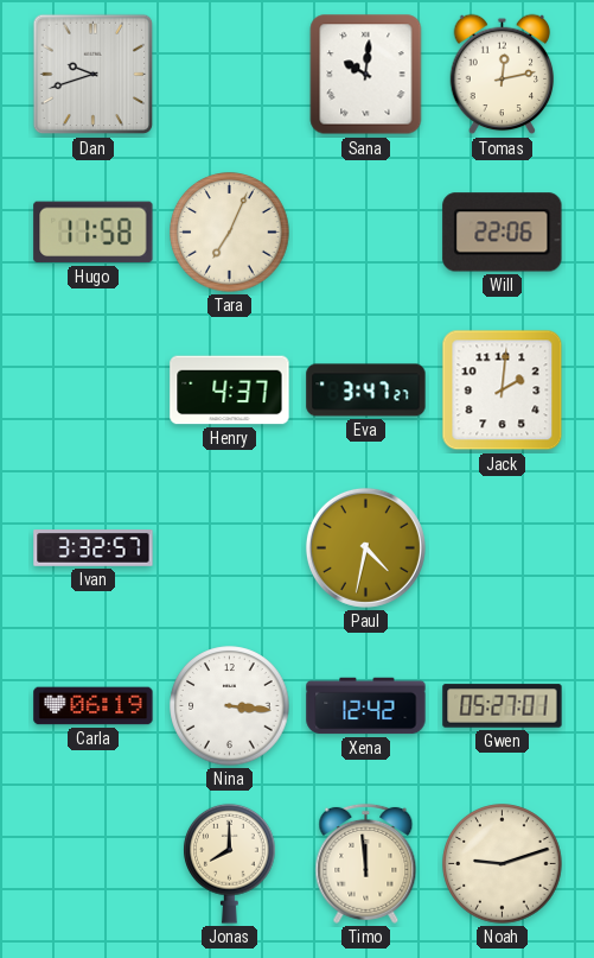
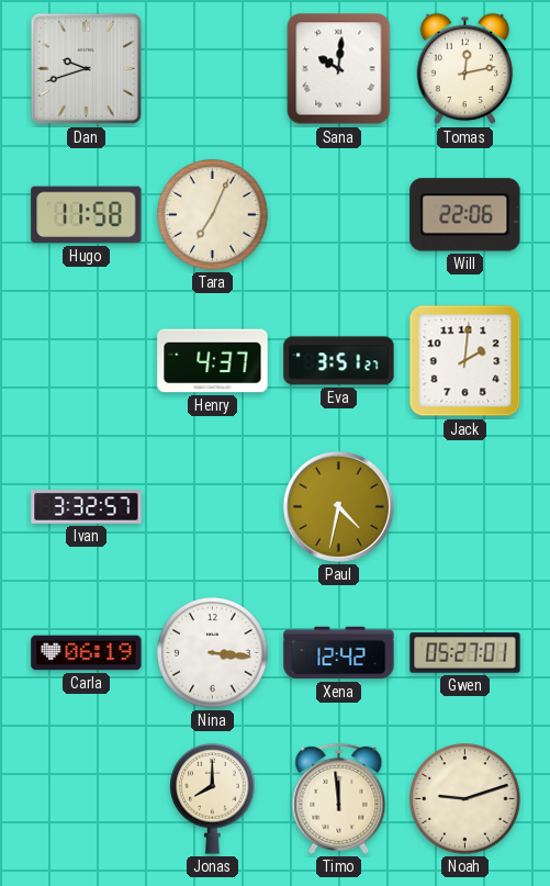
Eva: 3:47 -> 3:51 (339, 361)
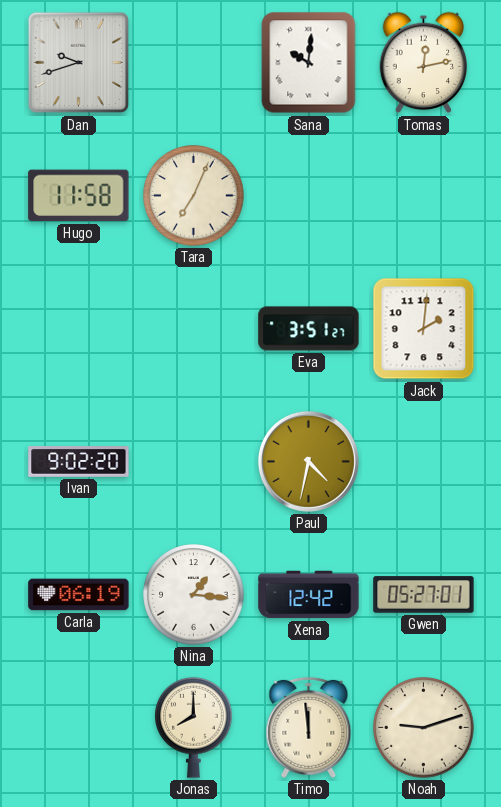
Will: 22:06 -> none (465, 215)
Henry: 4:37 -> none (213, 361)
Ivan: 3:32 -> 9:02 (79, 462)
Nina: 3:16 -> 1:16 (194, 595)
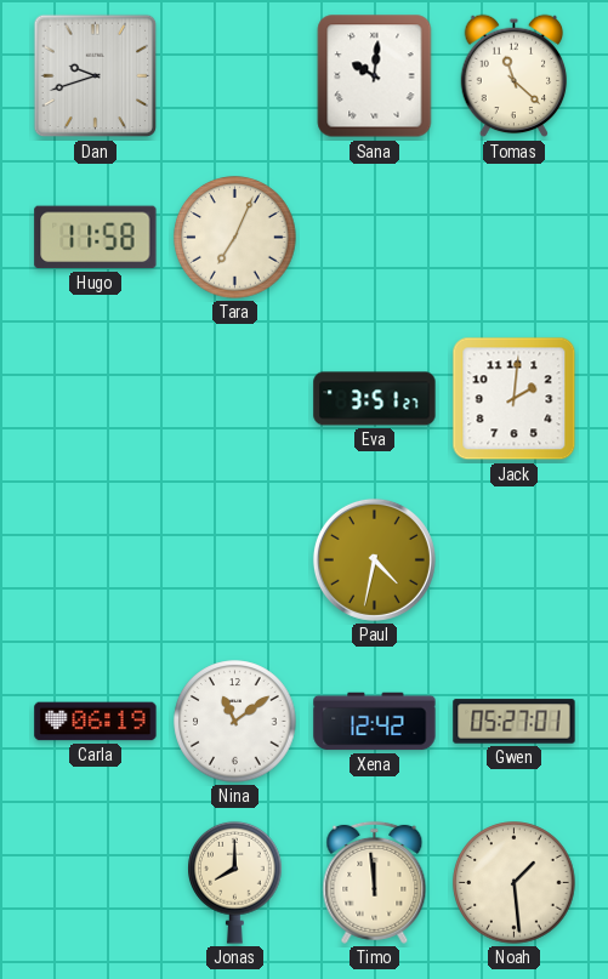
Tomas: 12:13 -> 11:22 (515, 76)
Ivan: 9:02 -> none (79, 462)
Nina: 1:16 -> 11:09 (235, 722)
Noah: 9:12 -> 1:29 (515, 883)
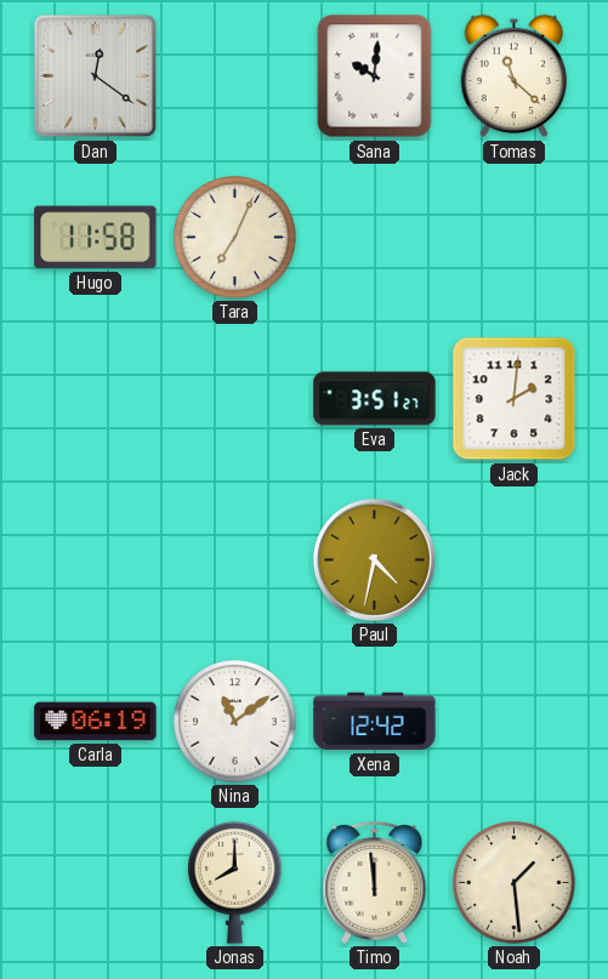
Dan: 9:42 -> 12:21 (96, 76)
Gwen: 05:27 -> none (515, 722)
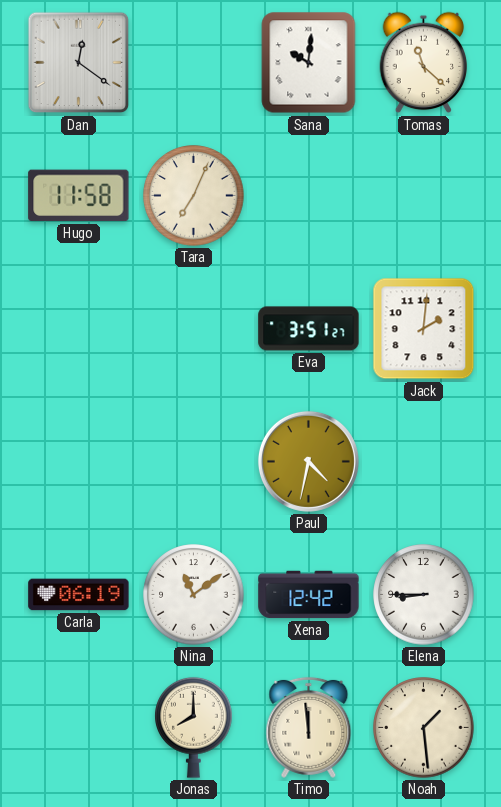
Elena: none -> 8:45 (424, 595)
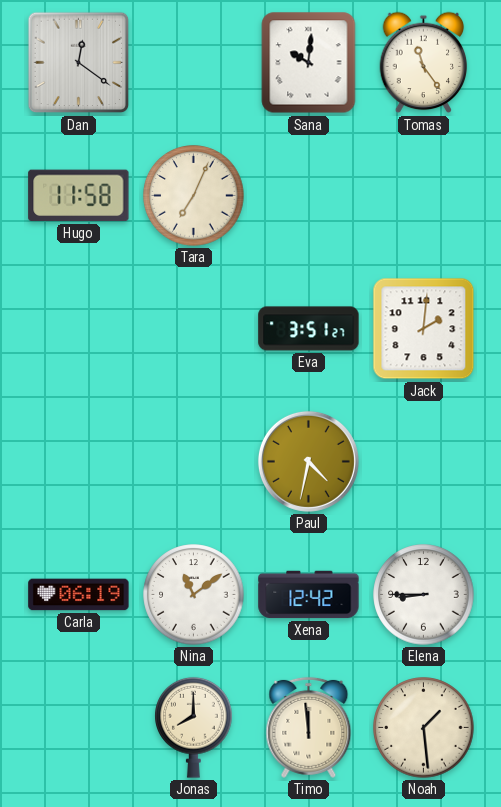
Tomas: 11:22 -> 11:24 (424, 63)
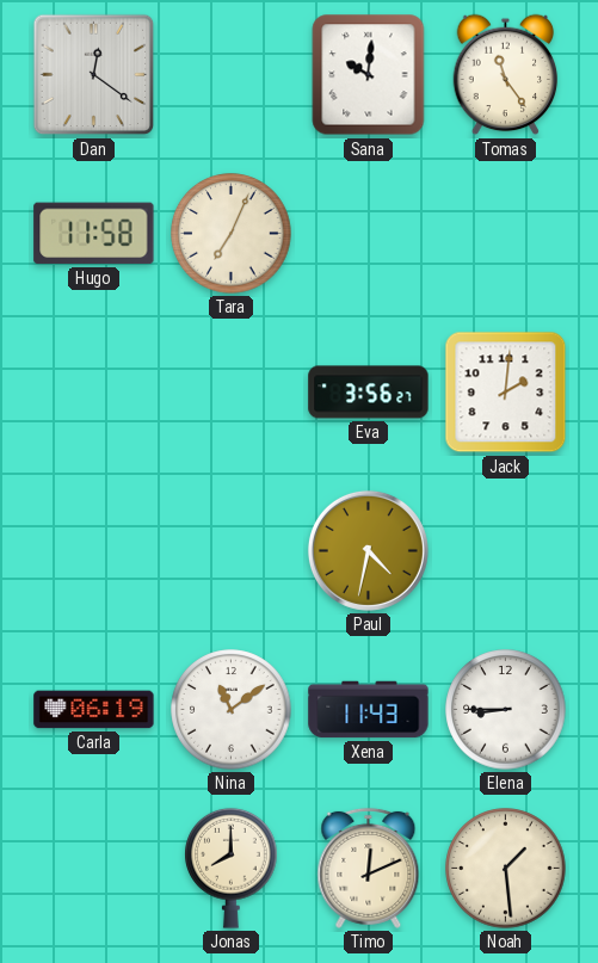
Eva: 3:51 -> 3:56 (369, 393)
Xena: 12:42 -> 11:43 (369, 710)
Timo: 11:59 -> 12:11 (369, 868)
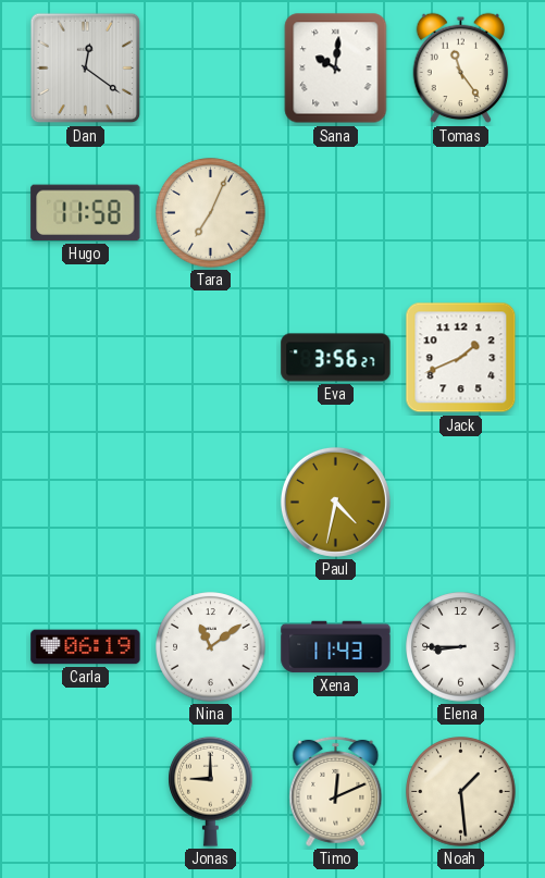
Jack: 2:01 -> 1:41 (461, 358)
Jonas: 8:00 -> 9:00 (211, 791)
